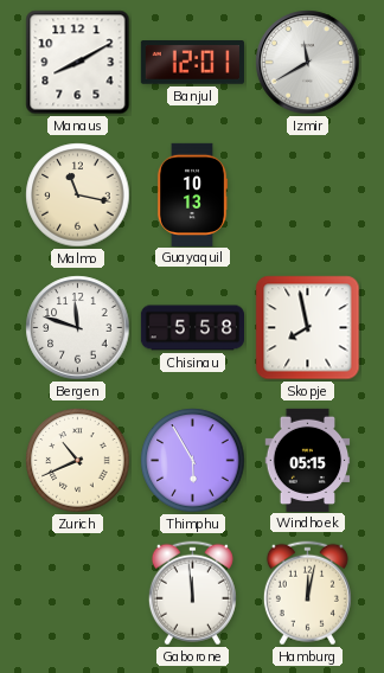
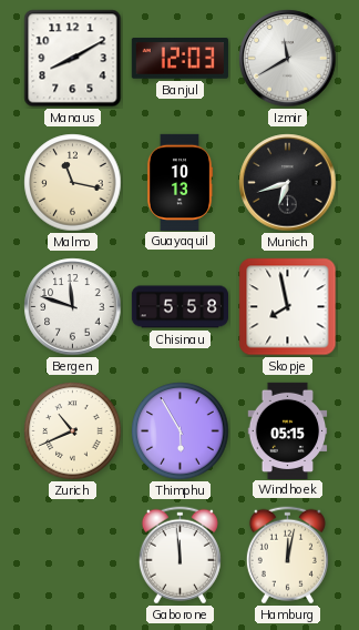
Banjul: 12:01 -> 12:03 (179, 59)
Munich: none -> 6:42 (288, 183)
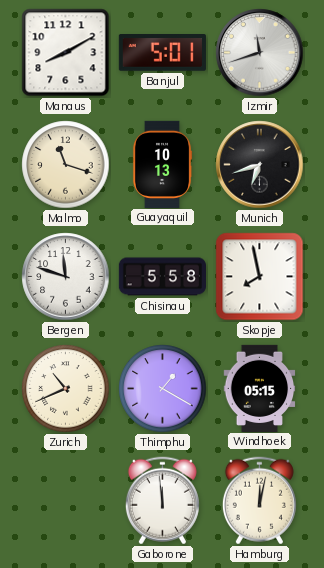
Banjul: 12:03 -> 5:01 (162, 53)
Izmir: 11:40 -> 11:42 (260, 53)
Malmo: 11:17 -> 11:18 (66, 165)
Thimphu: 5:55 -> 1:20 (163, 389)
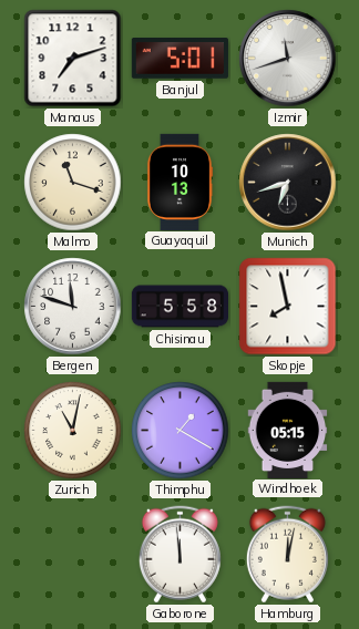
Manaus: 8:10 -> 7:12 (73, 59)
Zurich: 10:41 -> 11:02 (73, 431)
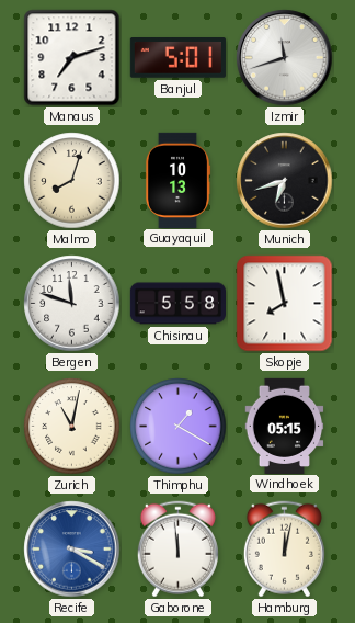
Malmo: 11:18 -> 8:03 (72, 181)
Recife: none -> 3:20 (72, 550)
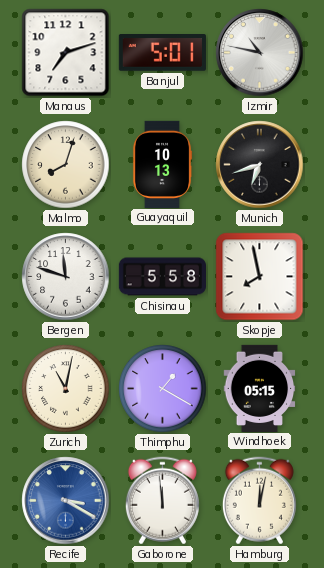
Izmir: 11:42 -> 10:47 (260, 53)
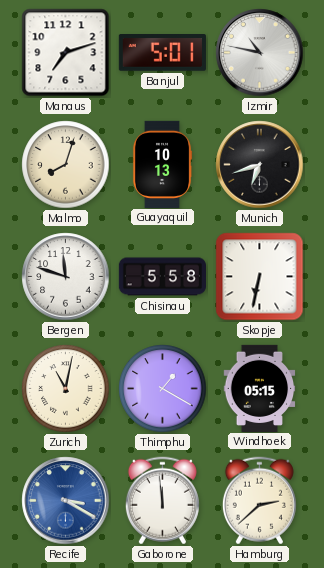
Skopje: 7:58 -> 6:32 (260, 277)
Hamburg: 12:02 -> 2:38 (259, 501)
